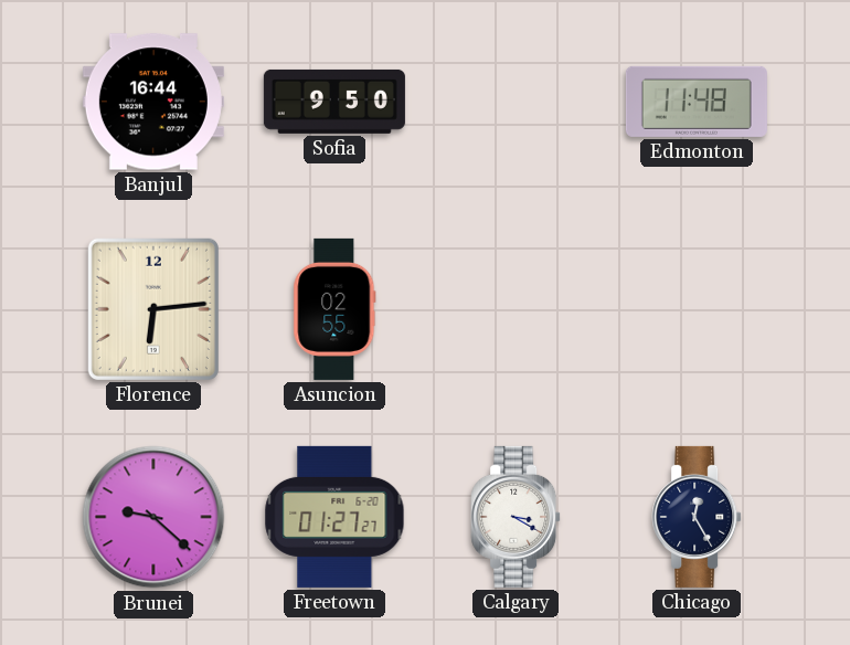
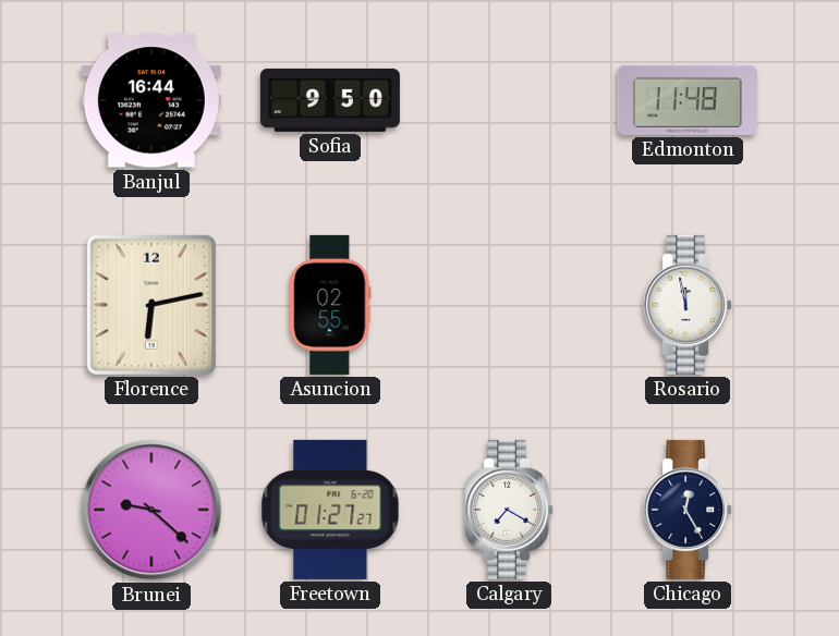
Florence: 6:14 -> 6:13 (151, 305)
Rosario: none -> 11:58 (688, 305)
Calgary: 3:20 -> 7:20 (509, 510)
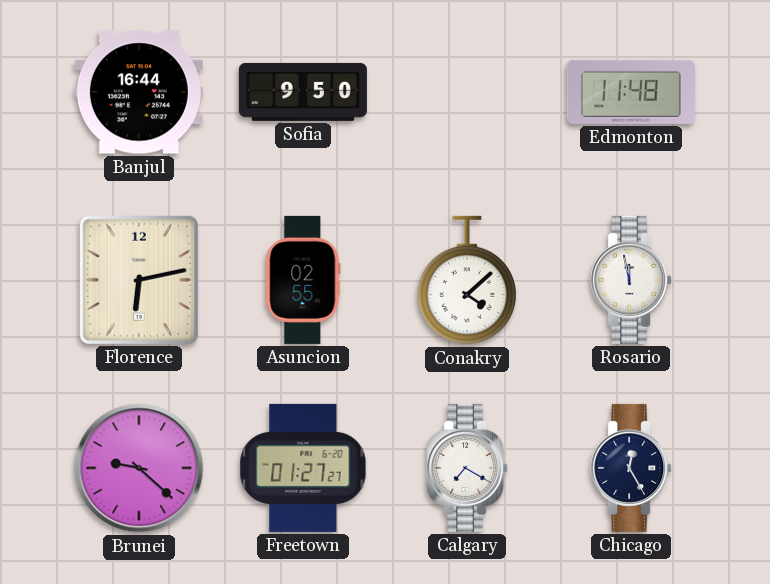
Conakry: none -> 4:08 (467, 280)
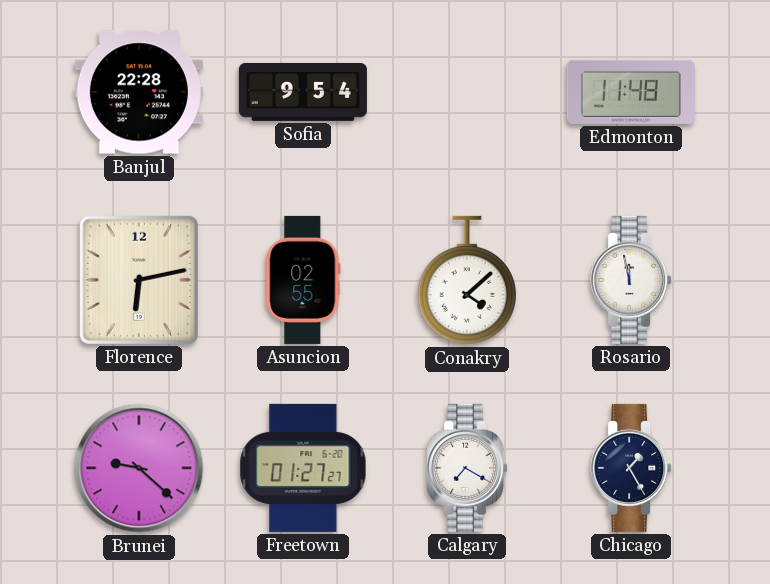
Banjul: 16:44 -> 22:28 (139, 92)
Sofia: 9:50 -> 9:54 (303, 92)
Chicago: 12:25 -> 1:25 (631, 468)
